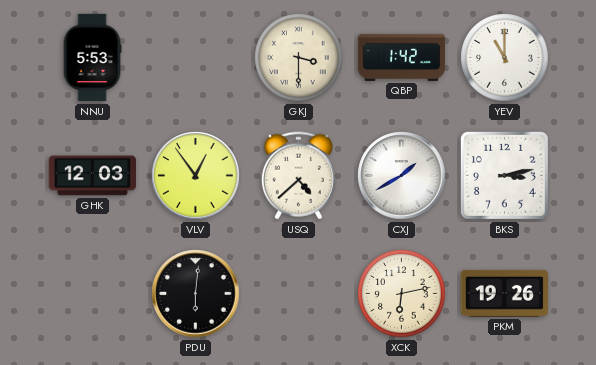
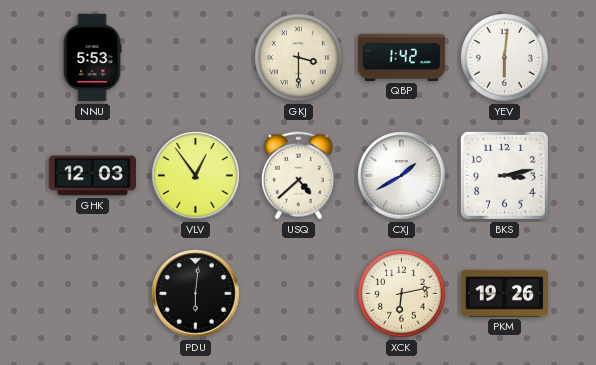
YEV: 11:00 -> 6:01 (505, 58)
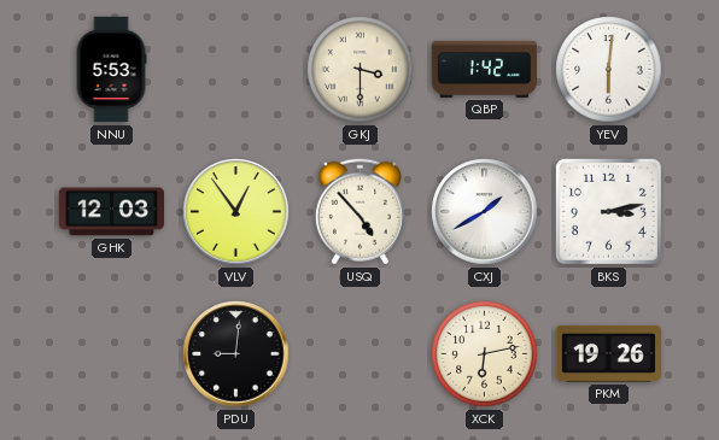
USQ: 4:38 -> 4:53 (359, 212)
PDU: 6:01 -> 9:01 (236, 354)
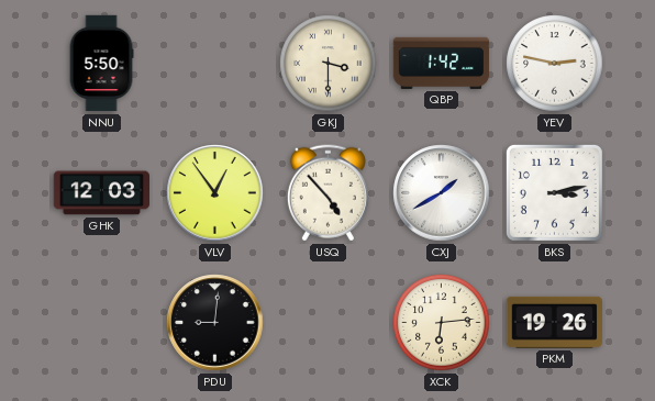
NNU: 5:53 -> 5:50 (101, 64)
YEV: 6:01 -> 2:47 (555, 64)
XCK: 6:13 -> 6:14 (442, 323)
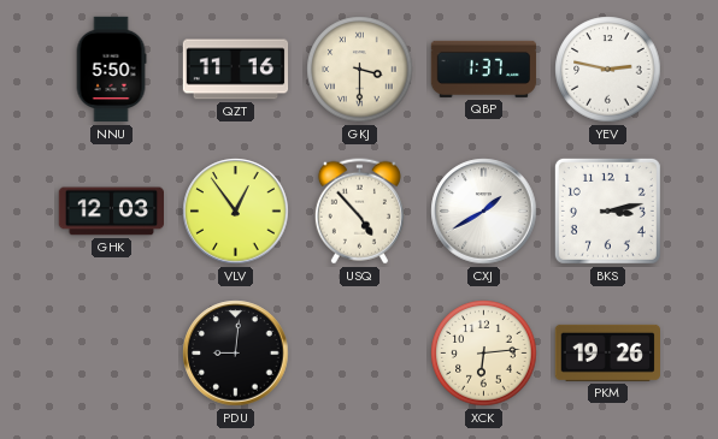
QZT: none -> 11:16 (236, 70)
QBP: 1:42 -> 1:37 (484, 69)
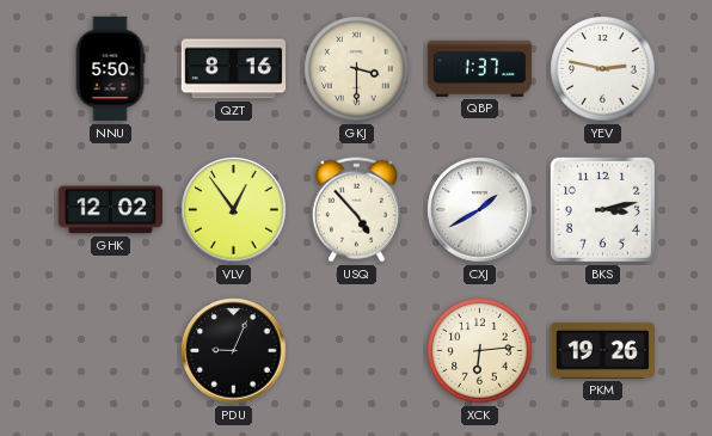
QZT: 11:16 -> 8:16 (234, 69)
GHK: 12:03 -> 12:02 (110, 210)
PDU: 9:01 -> 9:04 (234, 351)
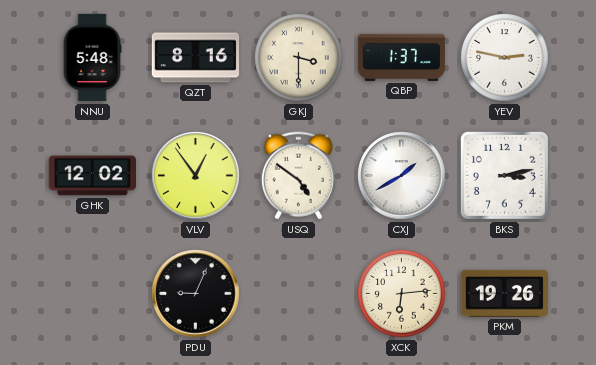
NNU: 5:50 -> 5:48 (92, 58)
USQ: 4:53 -> 4:51 (298, 176)
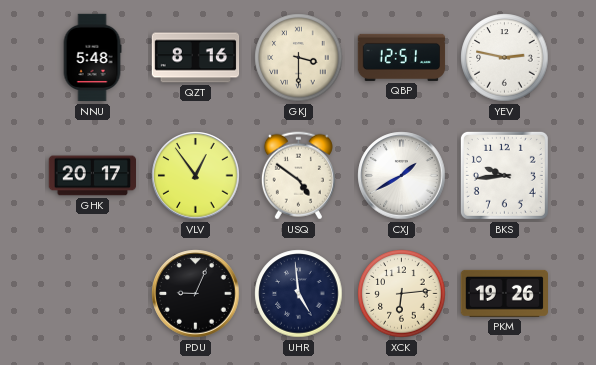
QBP: 1:37 -> 12:51 (402, 57)
GHK: 12:02 -> 20:17 (92, 176)
BKS: 3:13 -> 9:44 (504, 175)
UHR: none -> 4:59 (299, 294)
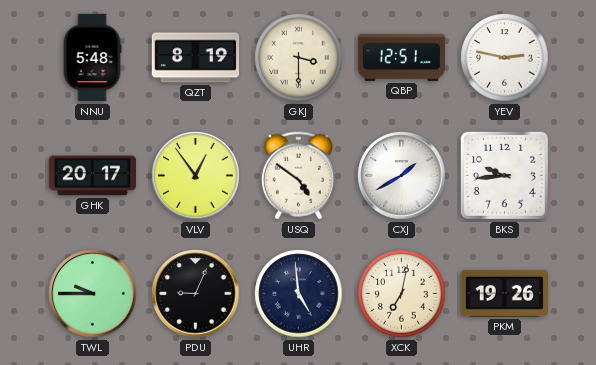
QZT: 8:16 -> 8:19 (196, 58)
TWL: none -> 9:45 (93, 294)
XCK: 6:14 -> 7:02 (402, 294)
